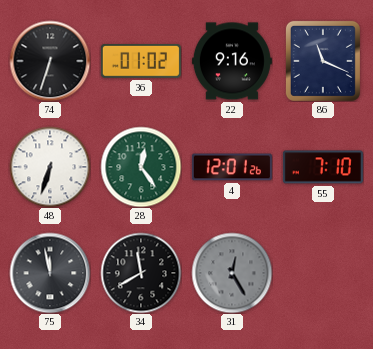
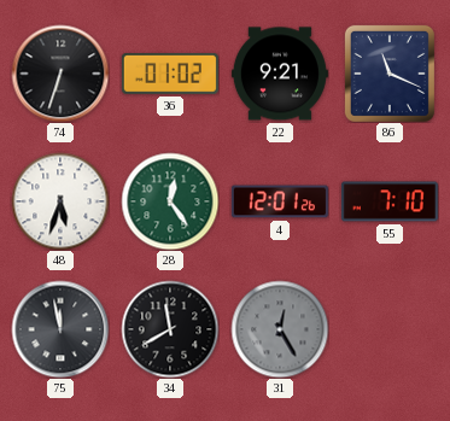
22: 9:16 -> 9:21 (280, 74)
48: 6:33 -> 5:33 (60, 201)
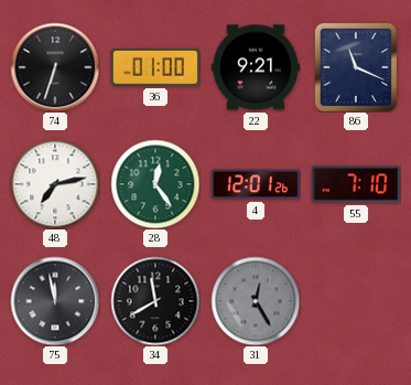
36: 01:02 -> 01:00 (155, 68)
48: 5:33 -> 7:13 (55, 184)
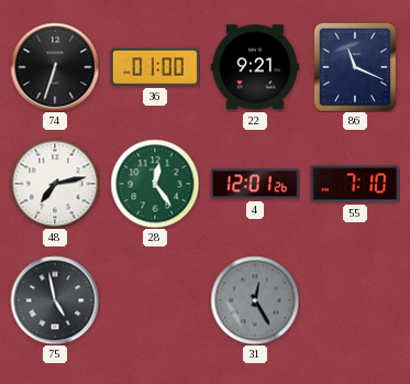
75: 11:58 -> 4:58 (55, 300)
34: 11:40 -> none (155, 301)
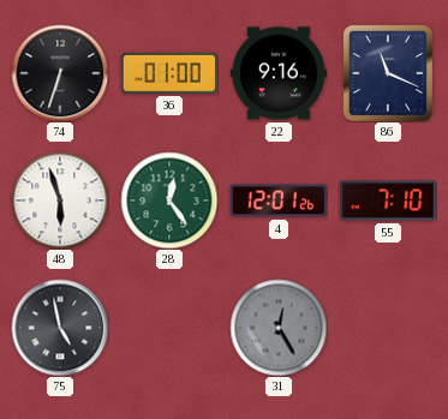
22: 9:21 -> 9:16 (279, 73)
48: 7:13 -> 5:57 (60, 200)
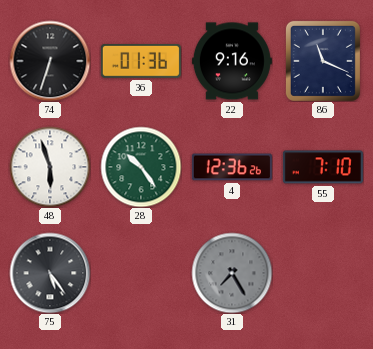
36: 01:00 -> 01:36 (141, 62)
28: 12:24 -> 10:24 (141, 167)
4: 12:01 -> 12:36 (232, 167)
75: 4:58 -> 5:24 (50, 273)
31: 12:25 -> 7:25 (232, 273)
